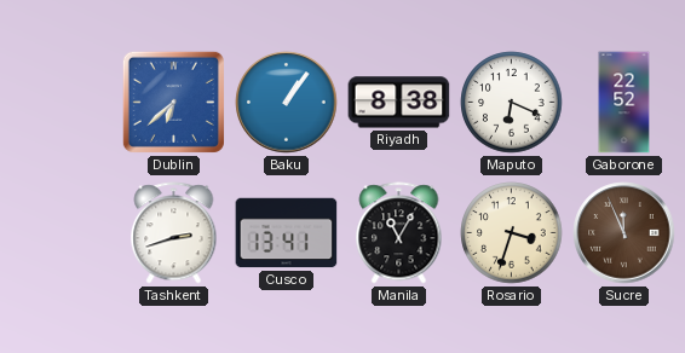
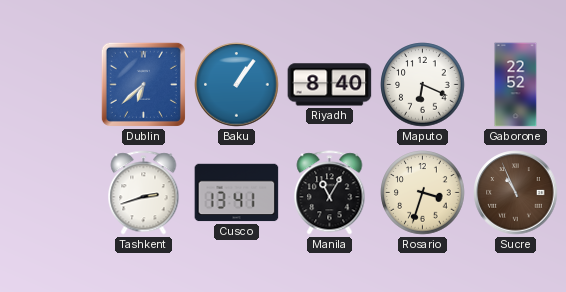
Riyadh: 8:38 -> 8:40 (330, 85)
Sucre: 11:56 -> 10:56 (516, 193)
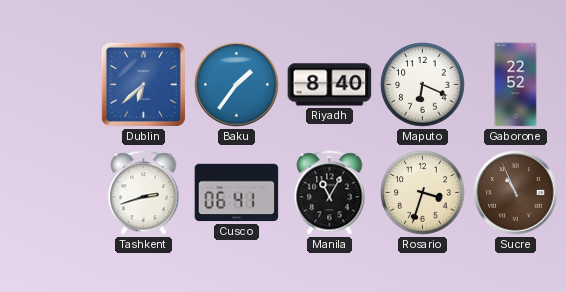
Baku: 1:06 -> 1:36 (237, 85)
Cusco: 13:41 -> 06:41 (237, 193)
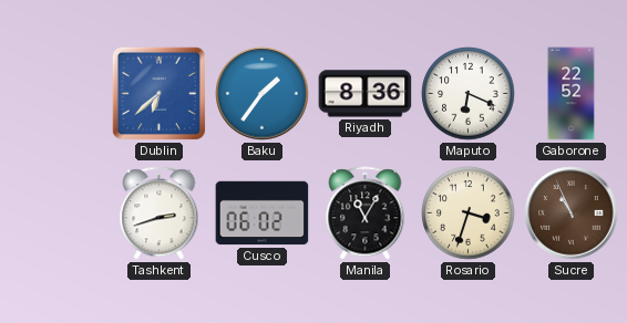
Riyadh: 8:40 -> 8:36 (366, 94)
Cusco: 06:41 -> 06:02 (263, 213)
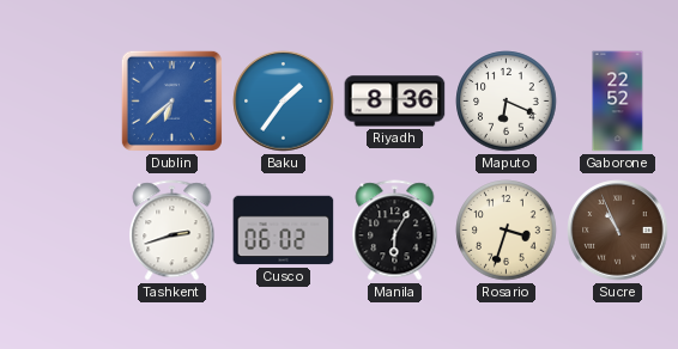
Manila: 11:05 -> 6:05 (395, 231)
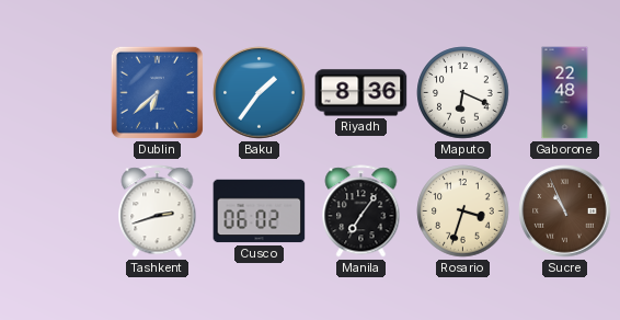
Gaborone: 22:52 -> 22:48 (565, 93)
Manila: 6:05 -> 7:06 (361, 212)
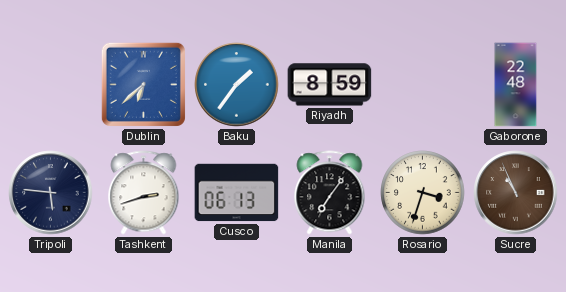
Riyadh: 8:36 -> 8:59 (330, 85)
Maputo: 6:19 -> none (463, 93)
Tripoli: none -> 5:46 (51, 193)
Cusco: 06:02 -> 06:13 (237, 193)
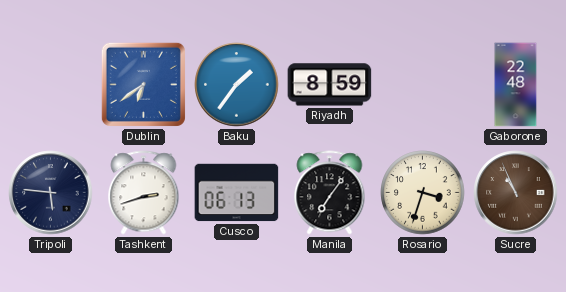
Dublin: 6:38 -> 6:39 (143, 84)
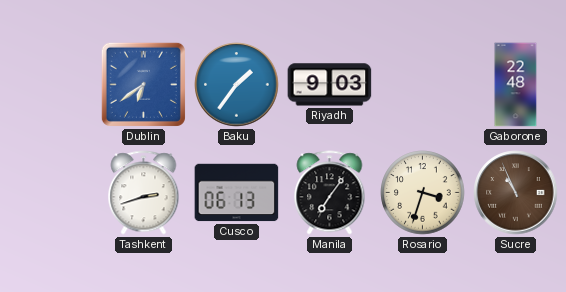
Riyadh: 8:59 -> 9:03 (330, 85)
Tripoli: 5:46 -> none (51, 193)
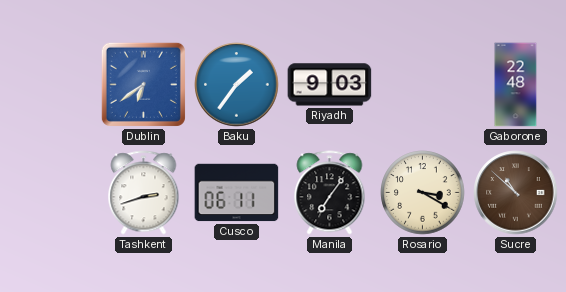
Cusco: 06:13 -> 06:11 (237, 193)
Rosario: 3:33 -> 3:20 (423, 193)
Sucre: 10:56 -> 10:52 (516, 193)
